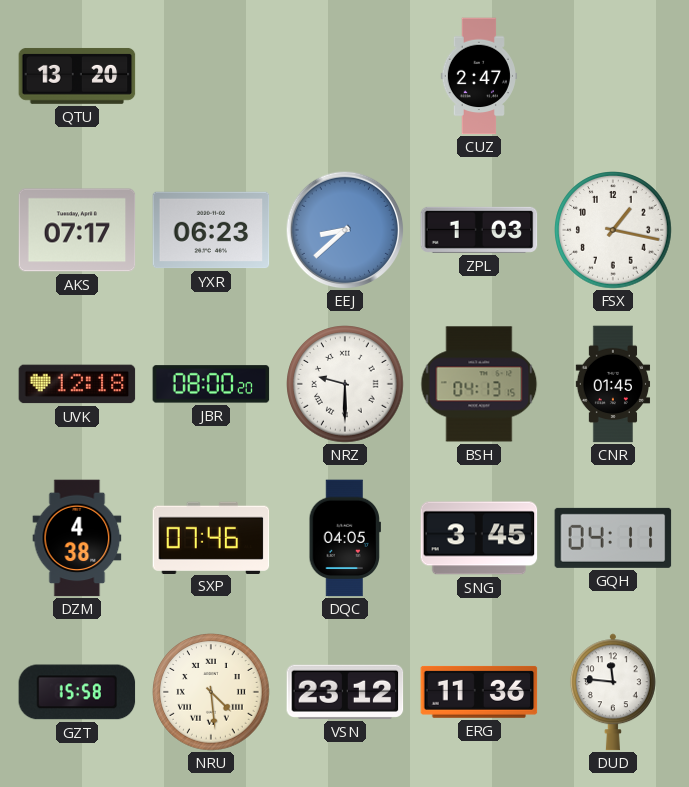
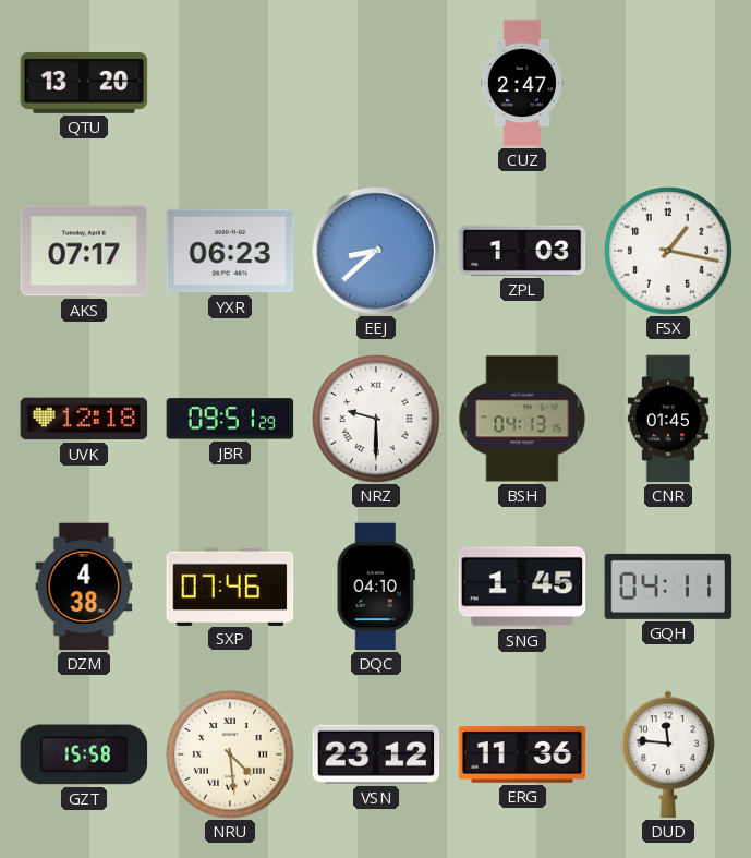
JBR: 08:00 -> 09:51 (230, 419)
DQC: 04:05 -> 04:10 (376, 587)
SNG: 3:45 -> 1:45 (522, 587)
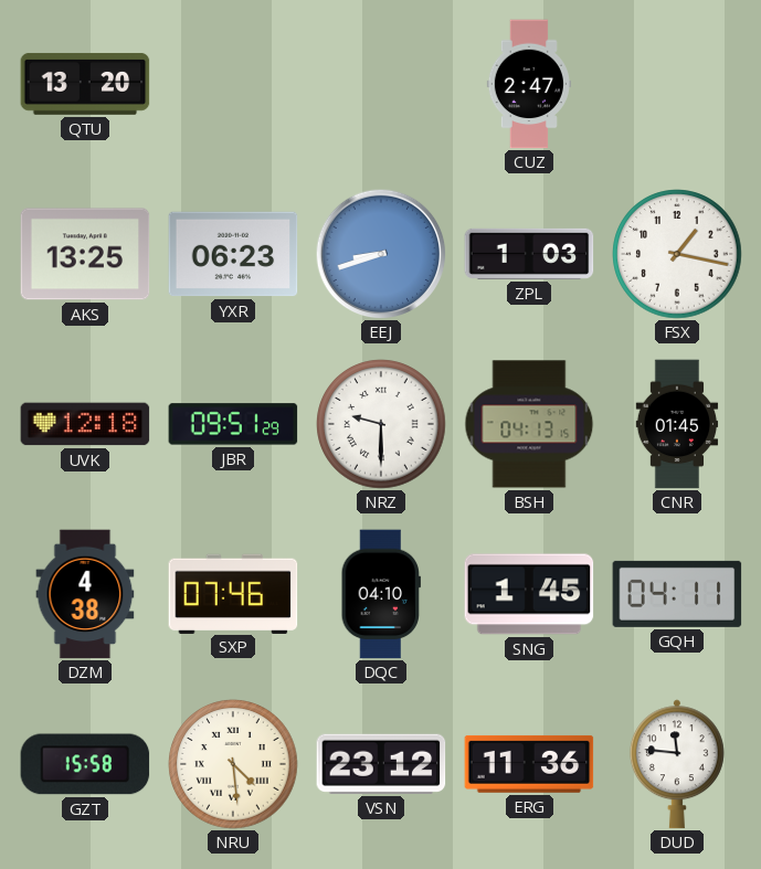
AKS: 07:17 -> 13:25 (85, 254)
EEJ: 8:38 -> 8:42 (381, 254)
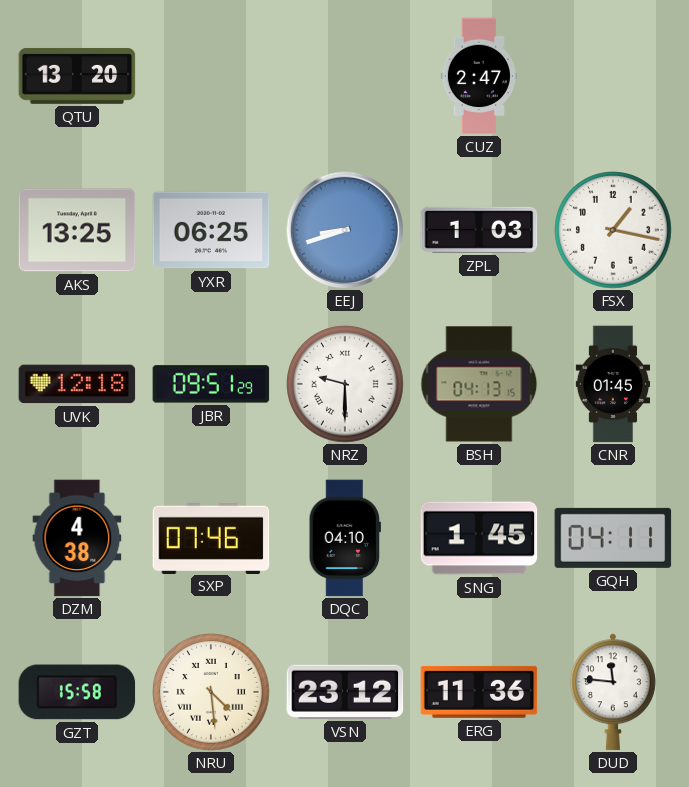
YXR: 06:23 -> 06:25 (211, 230)
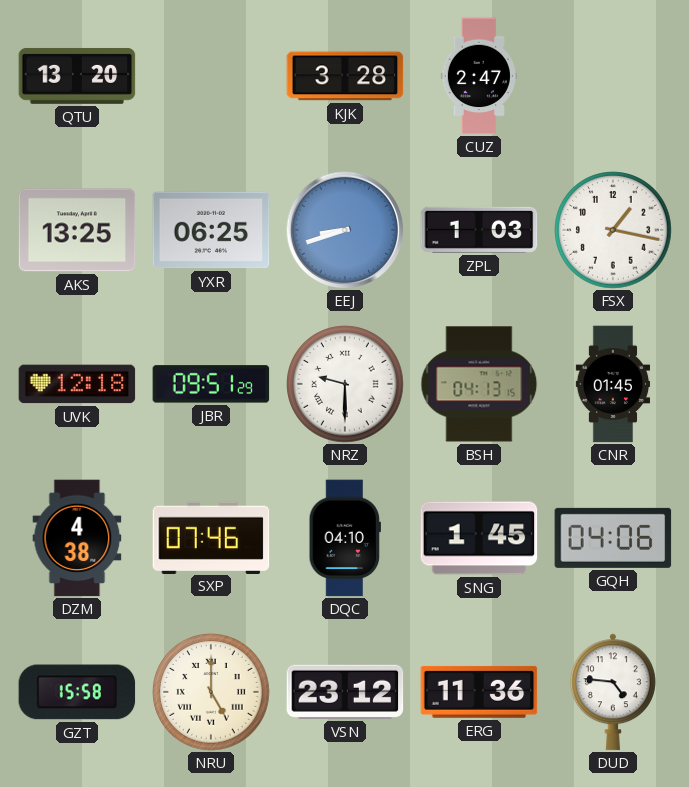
KJK: none -> 3:28 (345, 76)
GQH: 04:11 -> 04:06 (613, 538)
NRU: 4:29 -> 5:00 (211, 692)
DUD: 11:46 -> 4:46 (613, 692)
